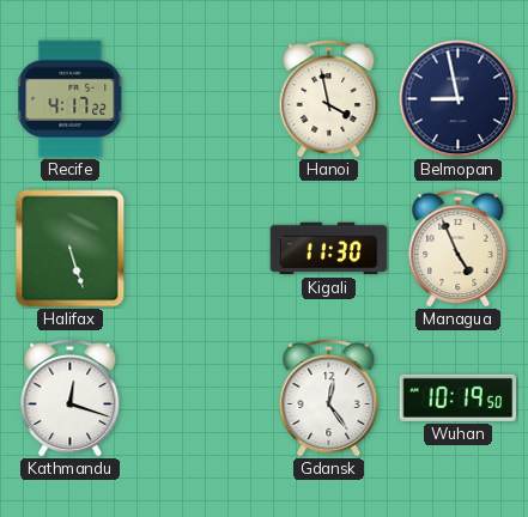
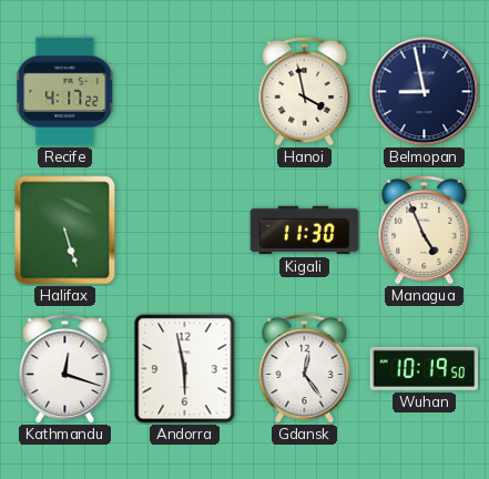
Andorra: none -> 5:58 (185, 369)
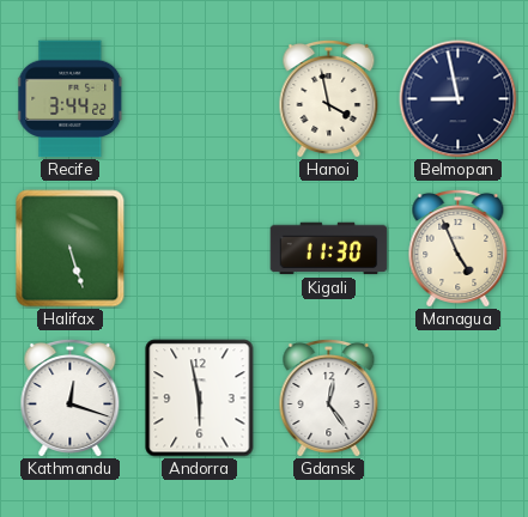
Recife: 4:17 -> 3:44 (71, 99)
Wuhan: 10:19 -> none (425, 368)
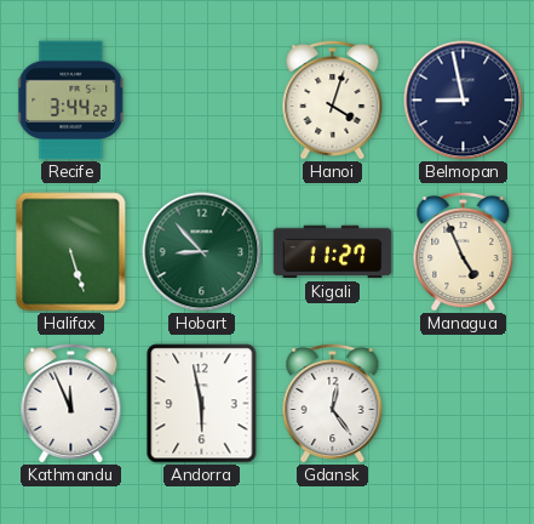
Hanoi: 3:58 -> 4:03 (333, 99)
Hobart: none -> 8:53 (202, 252)
Kigali: 11:30 -> 11:27 (333, 252)
Kathmandu: 12:18 -> 11:56 (71, 403)
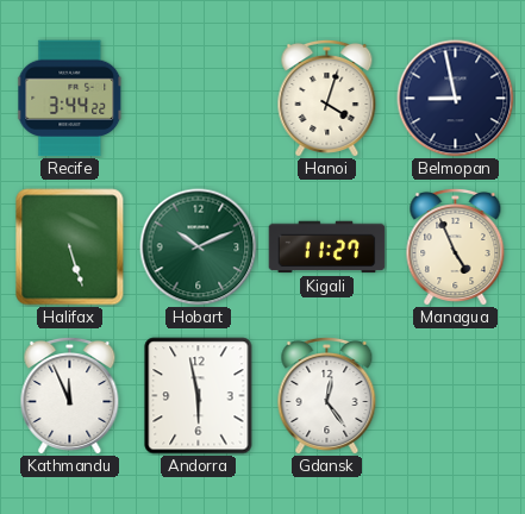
Hobart: 8:53 -> 10:11 (199, 247)
